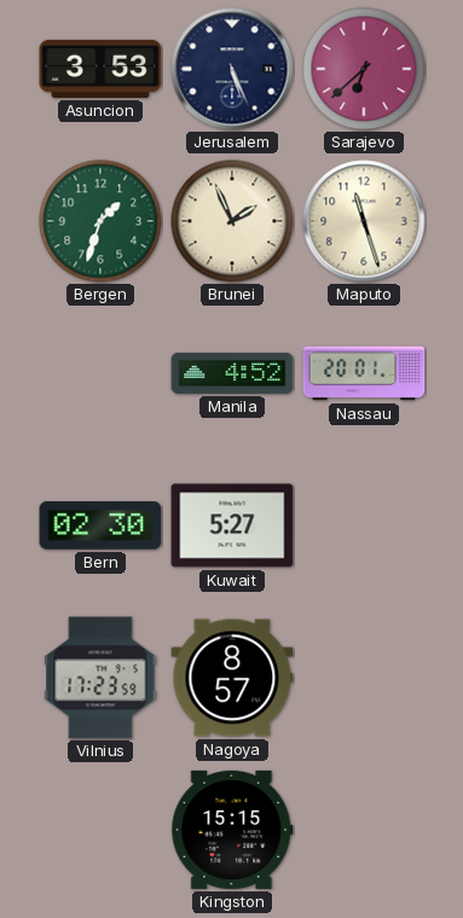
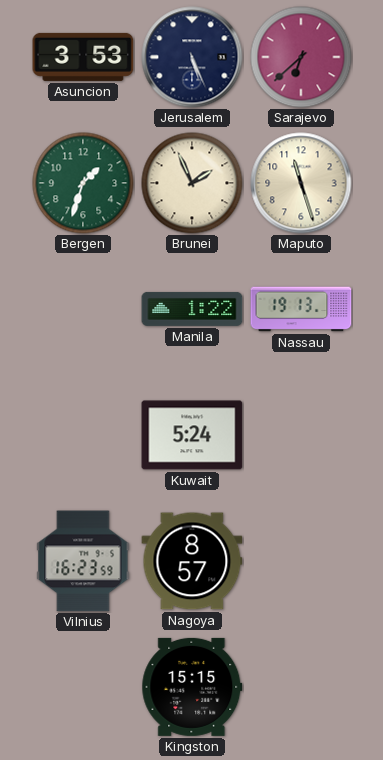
Manila: 4:52 -> 1:22 (192, 309)
Nassau: 20:01 -> 19:13 (301, 309)
Bern: 02:30 -> none (100, 525)
Kuwait: 5:27 -> 5:24 (192, 435)
Vilnius: 17:23 -> 16:23 (83, 561)
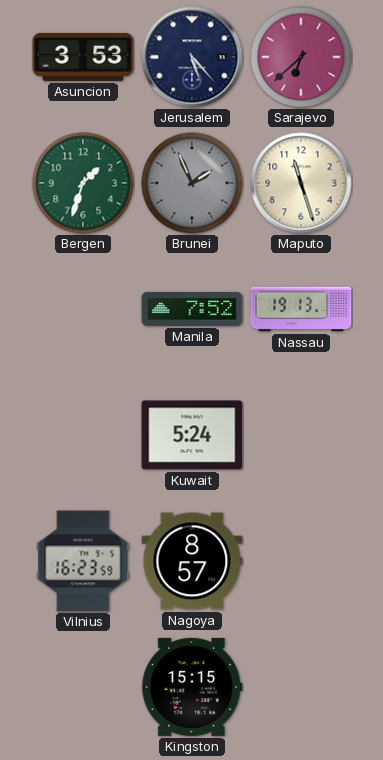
Jerusalem: 5:26 -> 5:23 (192, 57)
Brunei dial: cream -> grey (192, 183)
Manila: 1:22 -> 7:52 (192, 309)
